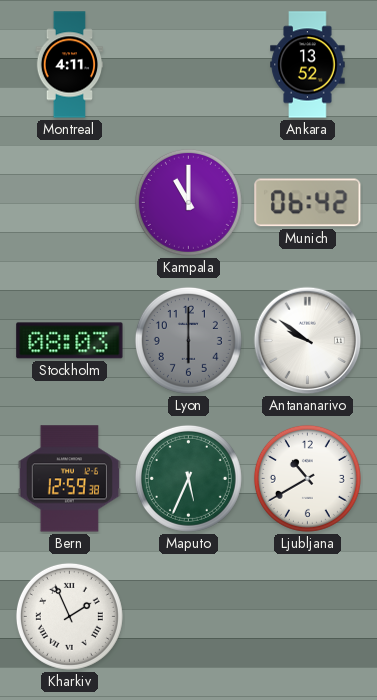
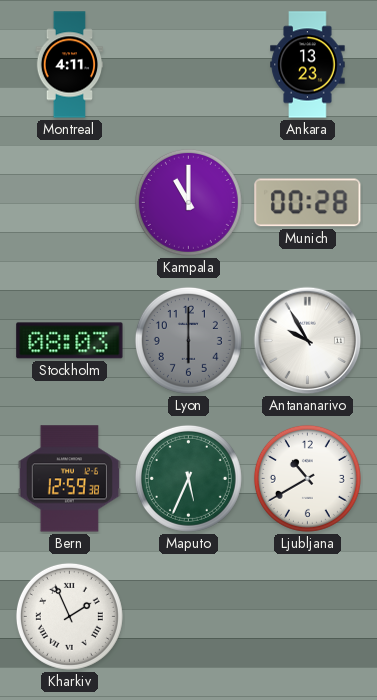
Ankara: 13:52 -> 13:23 (308, 65)
Munich: 06:42 -> 00:28 (308, 203)
Antananarivo: 9:51 -> 9:55 (308, 341)
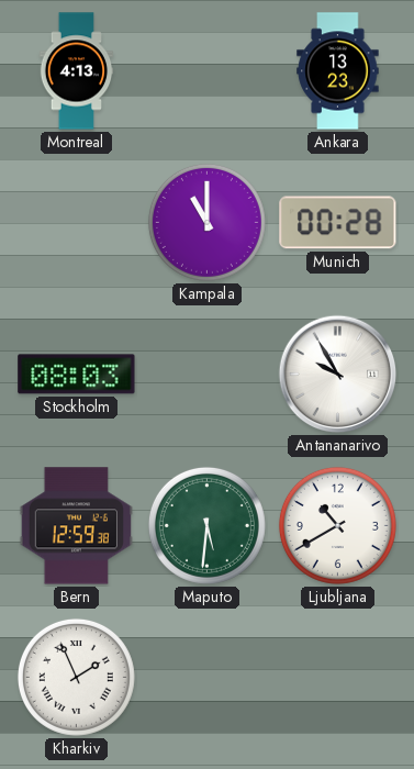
Montreal: 4:11 -> 4:13 (77, 71)
Lyon: 6:00 -> none (188, 340)
Maputo: 5:34 -> 5:31 (206, 525)
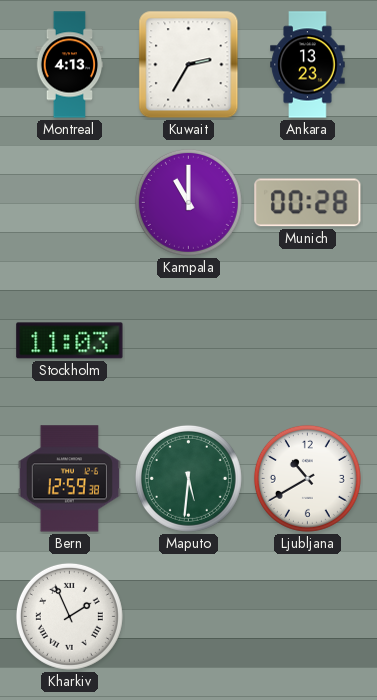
Kuwait: none -> 2:35 (189, 65)
Stockholm: 08:03 -> 11:03 (70, 341)
Antananarivo: 9:55 -> none (338, 375)
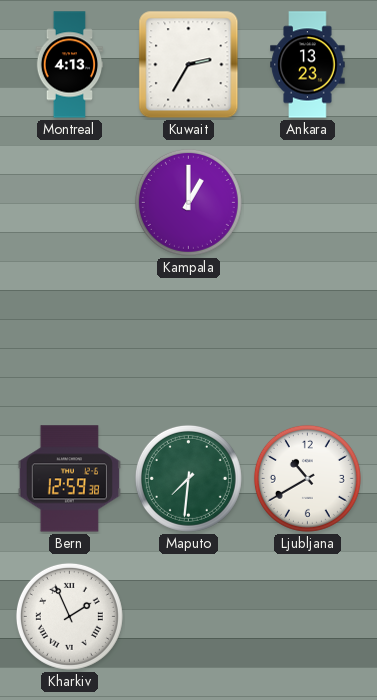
Kampala: 11:00 -> 1:00 (188, 202)
Munich: 00:28 -> none (308, 203)
Stockholm: 11:03 -> none (70, 341)
Maputo: 5:31 -> 7:31 (188, 478)
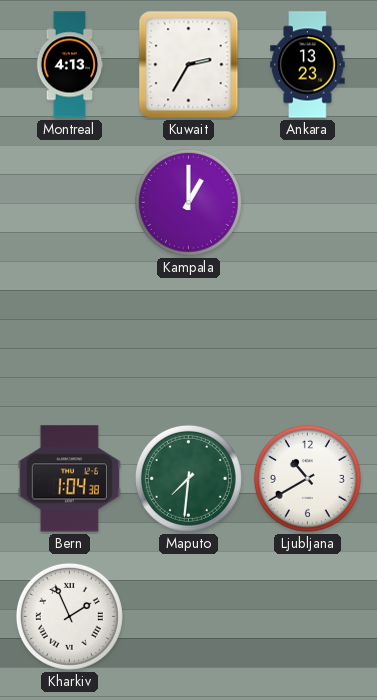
Bern: 12:59 -> 1:04 (69, 479)
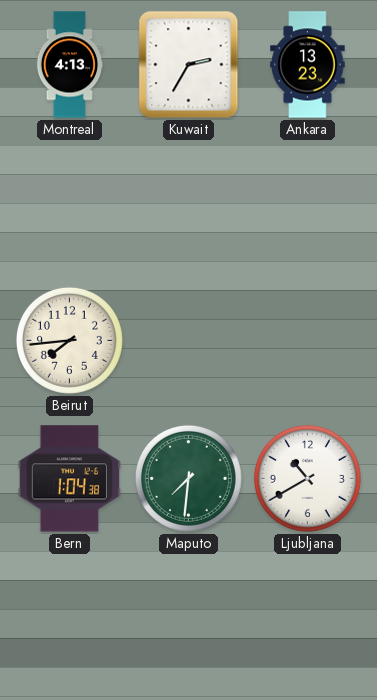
Kampala: 1:00 -> none (188, 202)
Beirut: none -> 7:44 (69, 340)
Kharkiv: 1:56 -> none (69, 616)
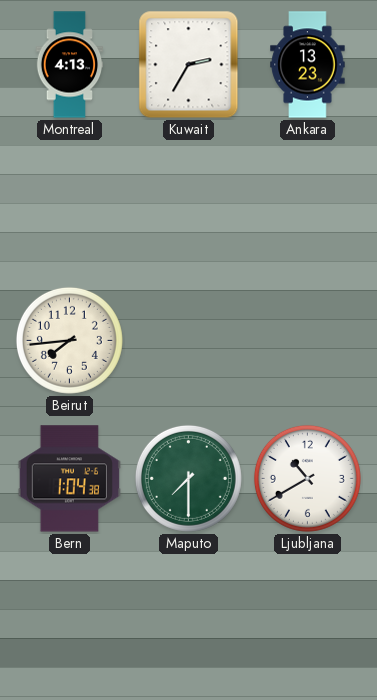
Maputo: 7:31 -> 7:30 (188, 478)
